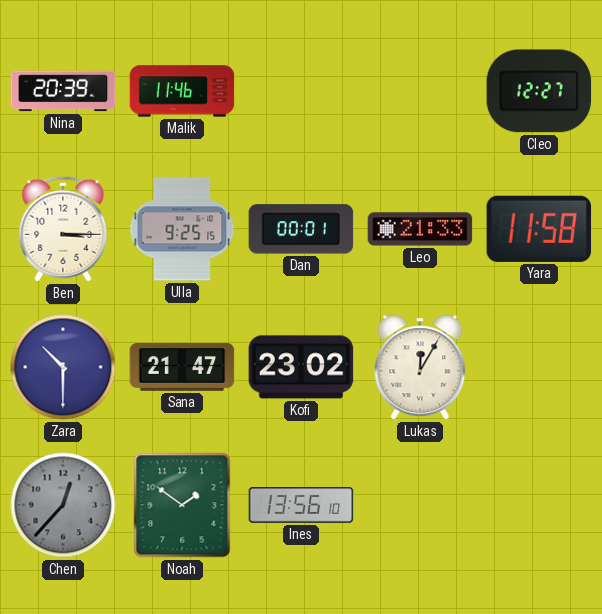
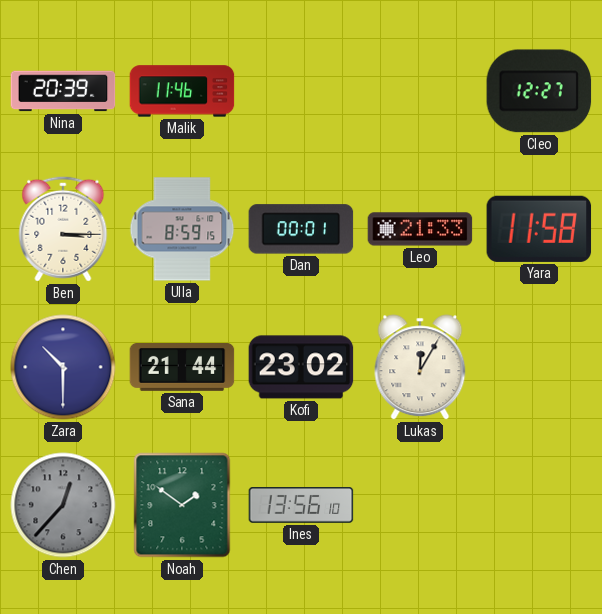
Ulla: 9:25 -> 8:59 (182, 229)
Sana: 21:47 -> 21:44 (182, 368)
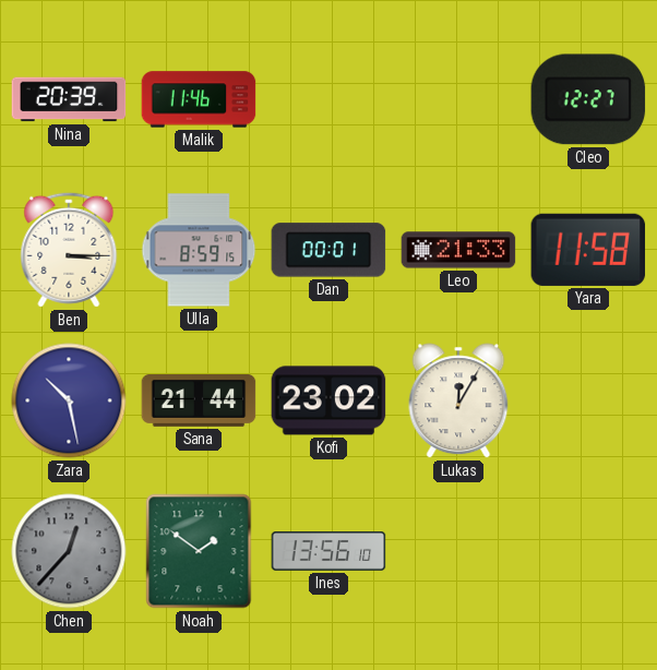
Zara: 10:30 -> 10:28 (69, 400)
